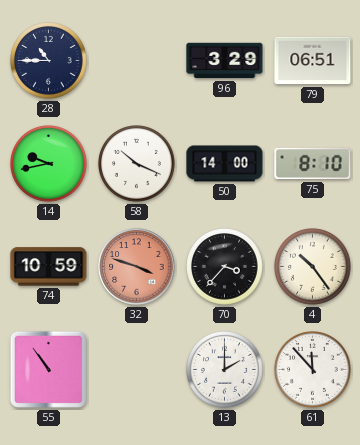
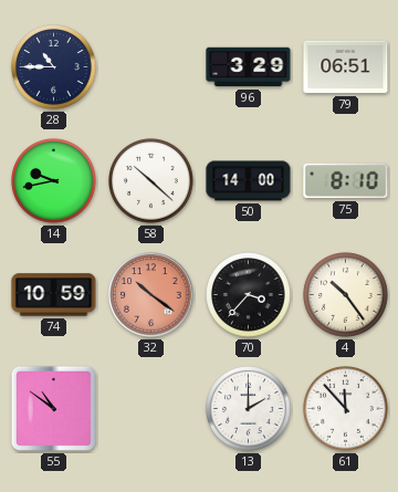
58: 10:19 -> 10:22 (151, 181)
32: 3:48 -> 10:21 (151, 295)
55: 10:54 -> 10:51 (53, 408)
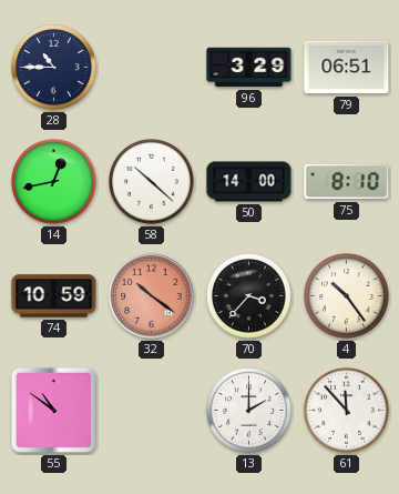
14: 9:43 -> 12:43 (54, 182)
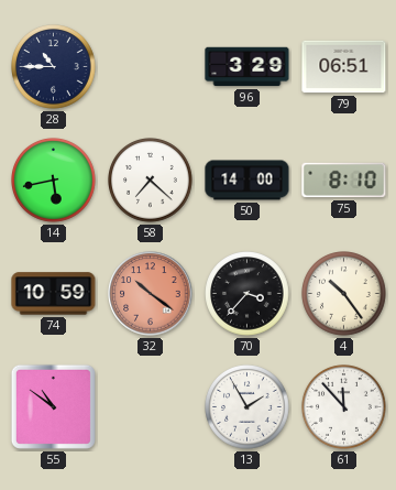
14: 12:43 -> 5:43 (54, 181)
58: 10:22 -> 7:22 (151, 181)
13: 2:00 -> 1:55 (248, 407)
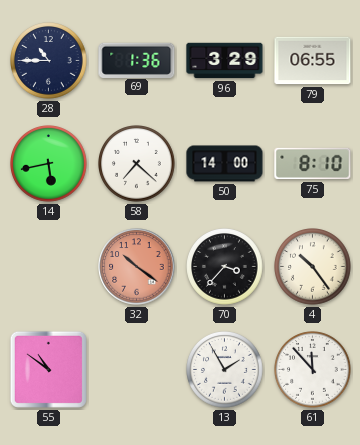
69: none -> 1:36 (137, 60)
79: 06:51 -> 06:55 (313, 61)
74: 10:59 -> none (54, 294)
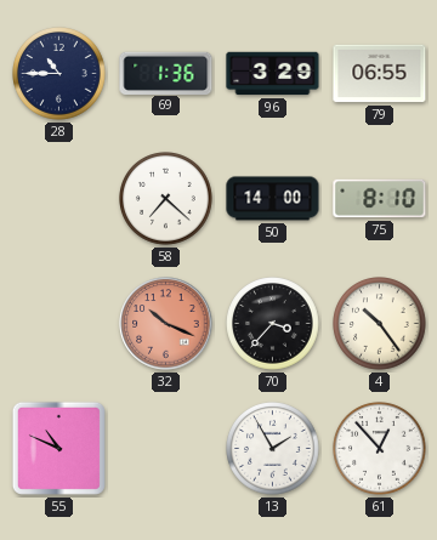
14: 5:43 -> none (49, 164)
32: 10:21 -> 10:19 (166, 324)
55: 10:51 -> 10:49 (58, 448)
61: 11:53 -> 12:53 (380, 449)
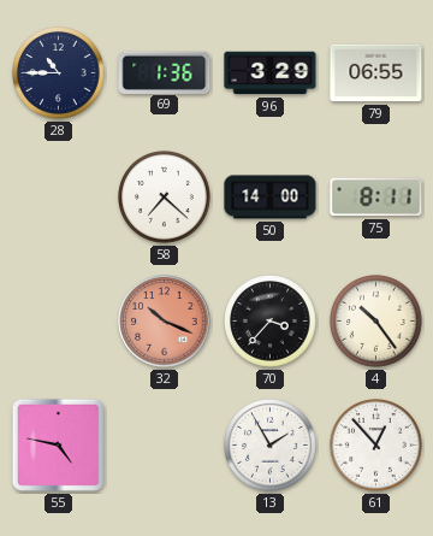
75: 8:10 -> 8:11 (376, 198)
55: 10:49 -> 4:47 (58, 444)
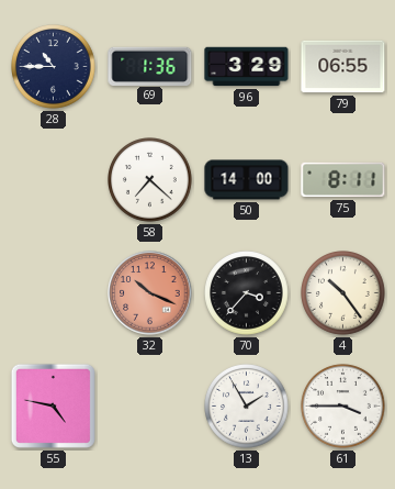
61: 12:53 -> 3:45 (343, 407)
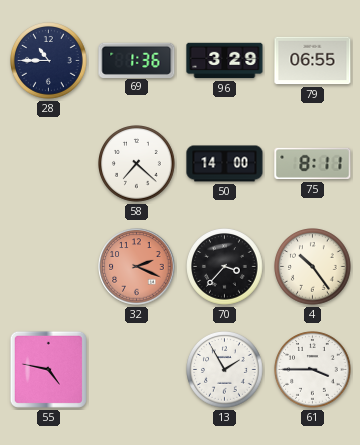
32: 10:19 -> 2:19 (137, 267)
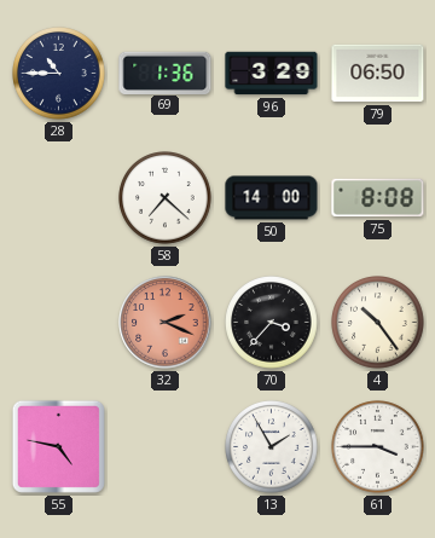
79: 06:55 -> 06:50 (378, 74)
75: 8:11 -> 8:08 (378, 198)
